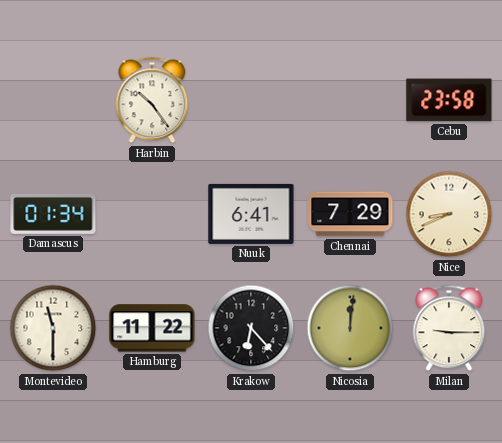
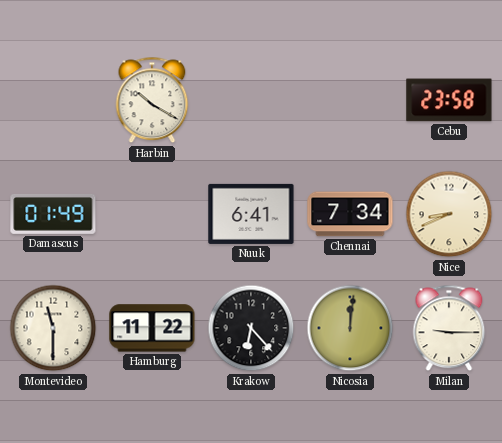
Harbin: 10:24 -> 10:20 (152, 100)
Damascus: 01:34 -> 01:49 (53, 214)
Chennai: 7:29 -> 7:34 (350, 214)
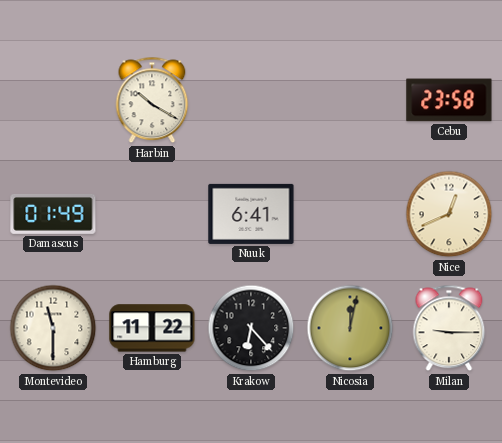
Chennai: 7:34 -> none (350, 214)
Nice: 8:41 -> 12:41 (449, 214)
Nicosia: 12:01 -> 12:02 (350, 328)
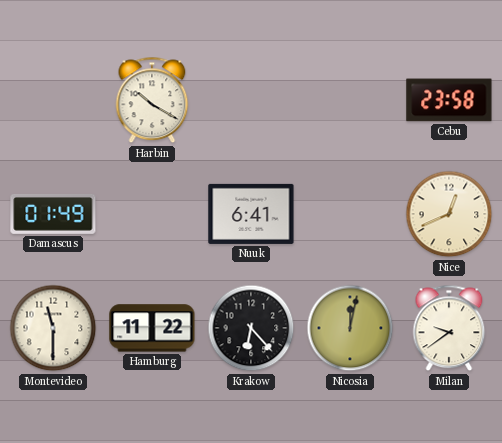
Milan: 9:15 -> 9:39 (449, 328)
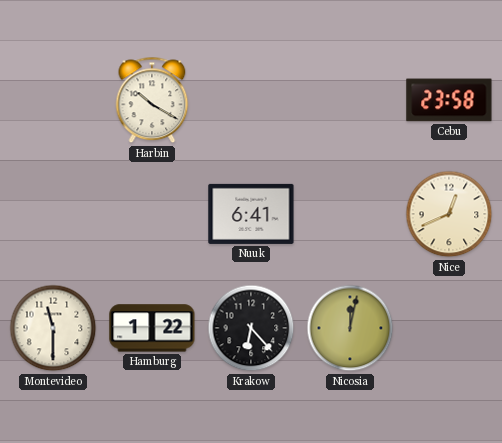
Damascus: 01:49 -> none (53, 214)
Hamburg: 11:22 -> 1:22 (152, 328)
Milan: 9:39 -> none (449, 328)
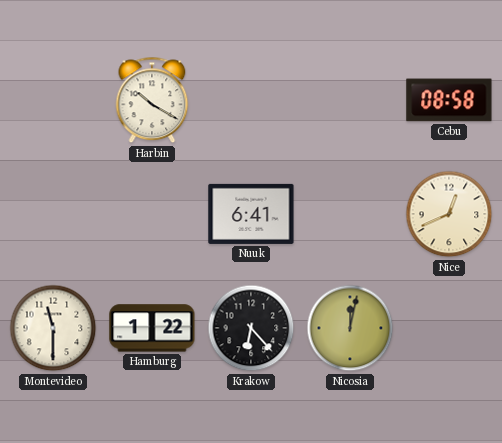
Cebu: 23:58 -> 08:58 (449, 100)
